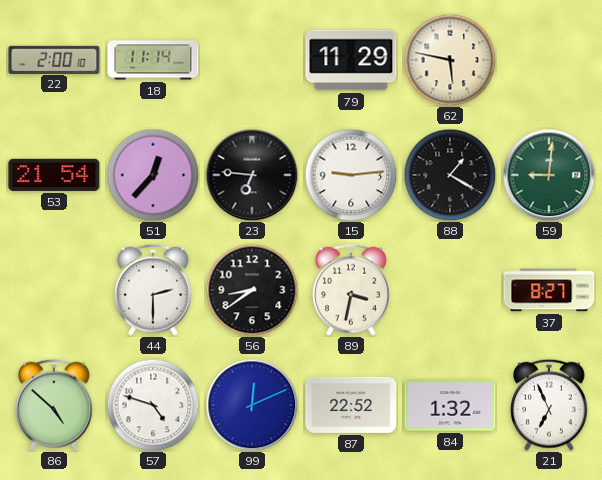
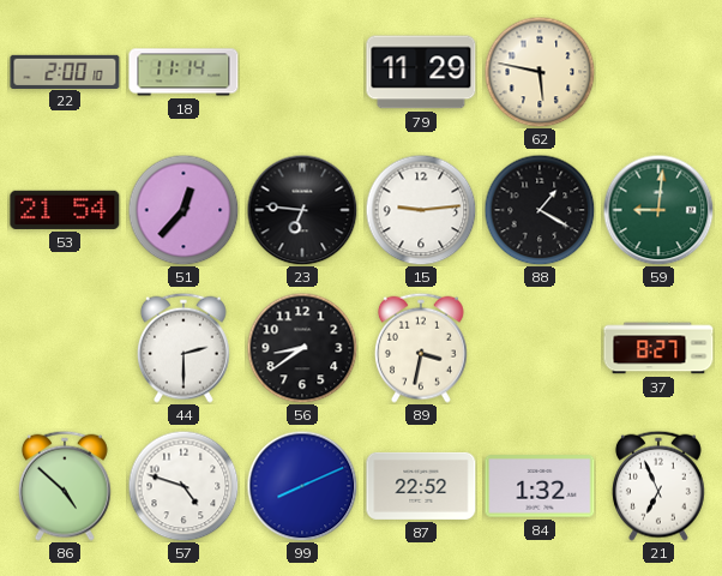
99: 12:11 -> 8:11 (302, 486)
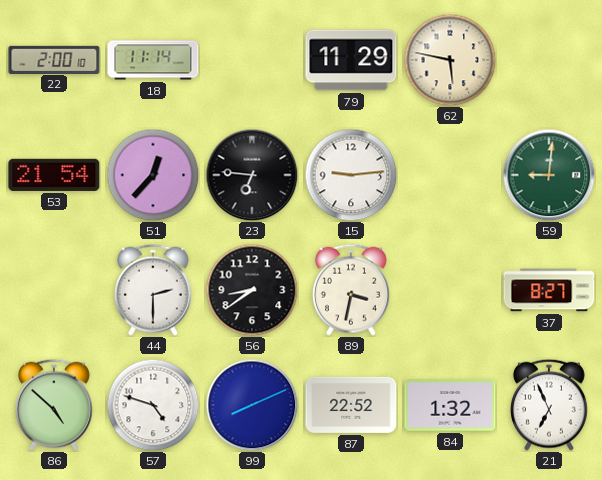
88: 1:20 -> none (540, 210)
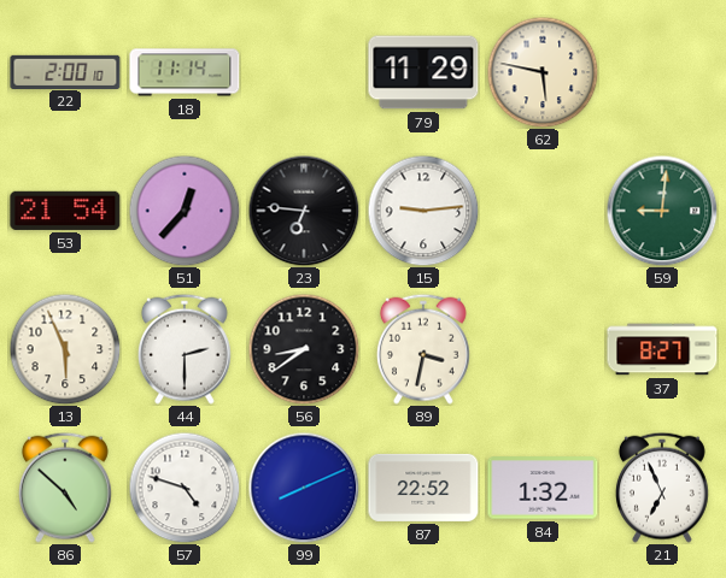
13: none -> 5:56 (65, 349)
